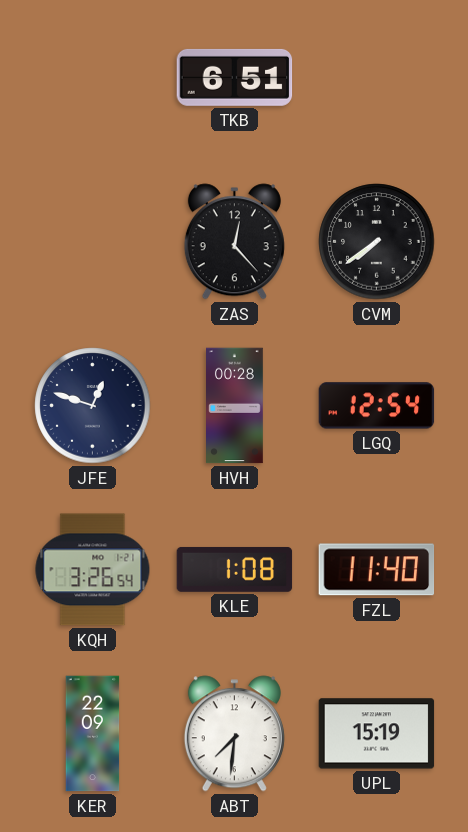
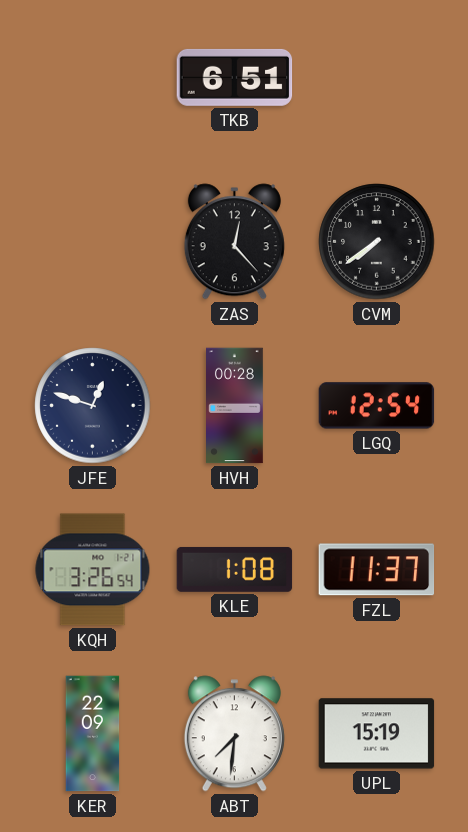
FZL: 11:40 -> 11:37 (377, 570)
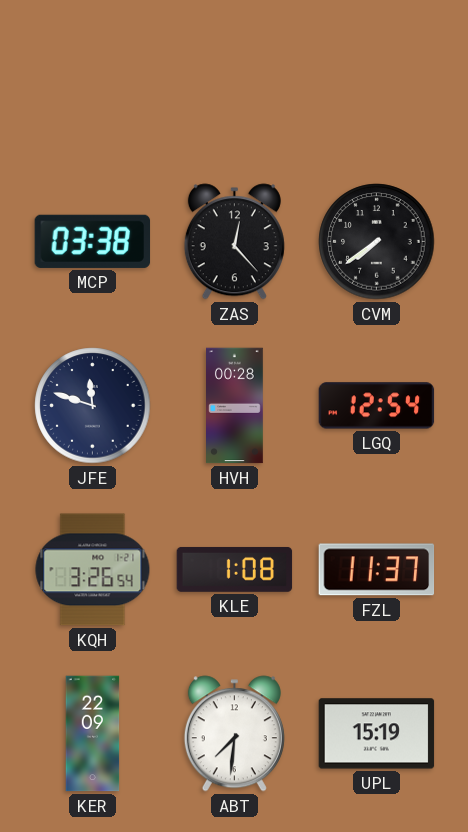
TKB: 6:51 -> none (235, 77)
MCP: none -> 03:38 (93, 241)
JFE: 12:48 -> 11:48 (93, 406)
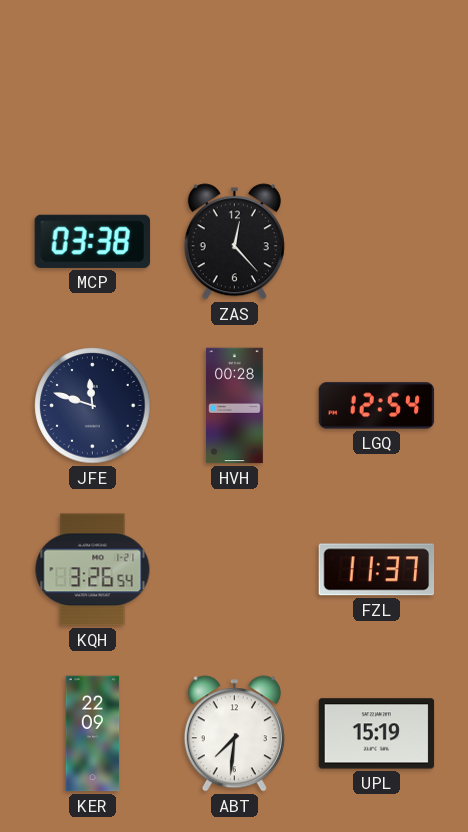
CVM: 7:39 -> none (377, 242)
KLE: 1:08 -> none (235, 569)
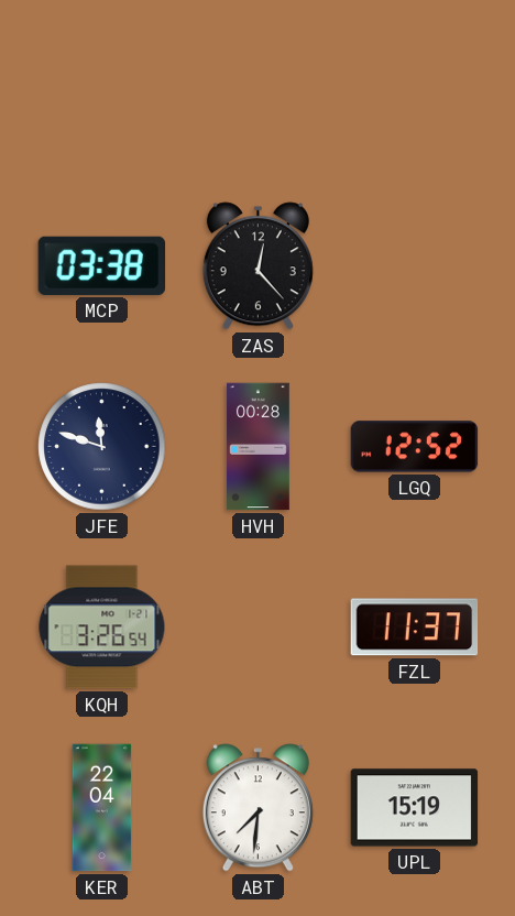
LGQ: 12:54 -> 12:52 (415, 447)
KER: 22:09 -> 22:04 (102, 808)
